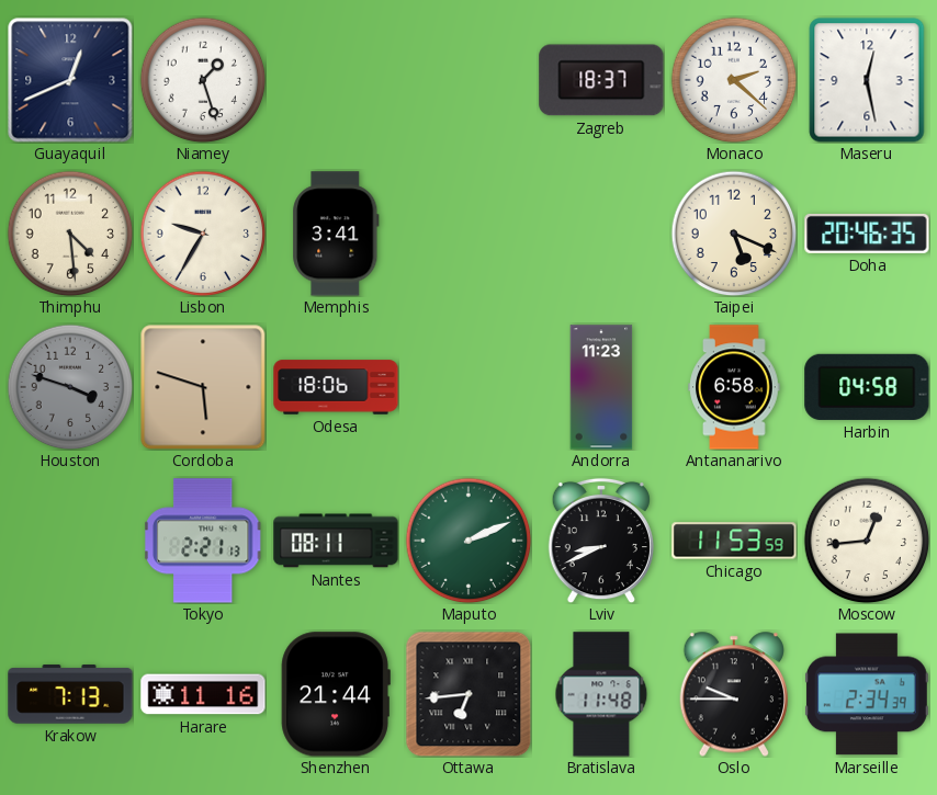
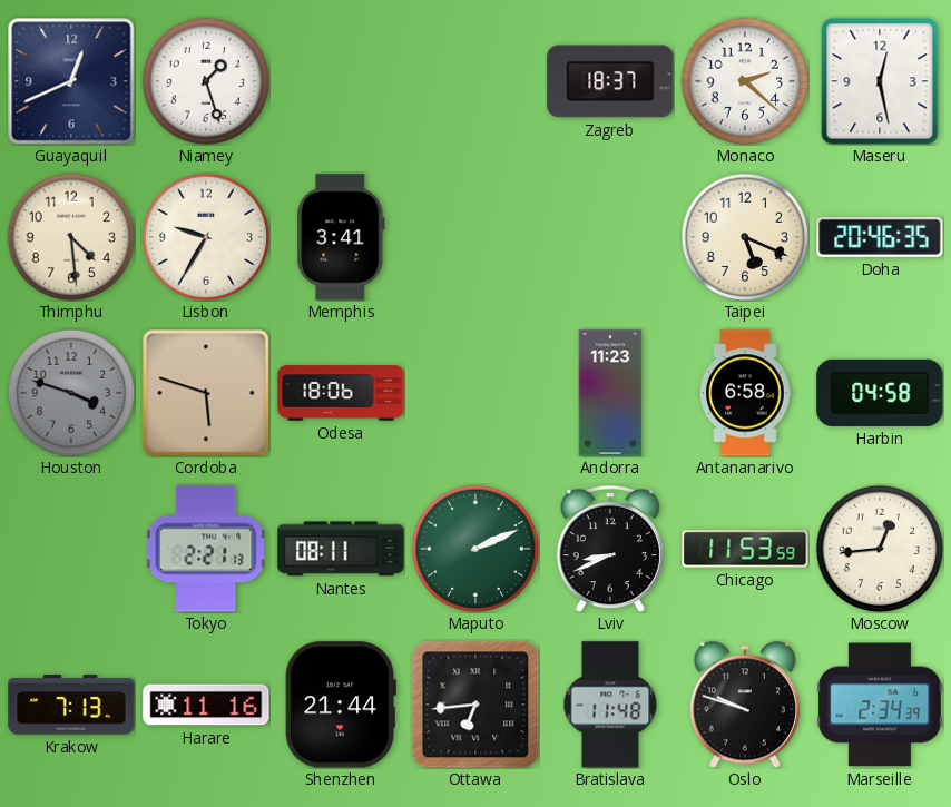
Oslo: 9:45 -> 9:48 (745, 705)
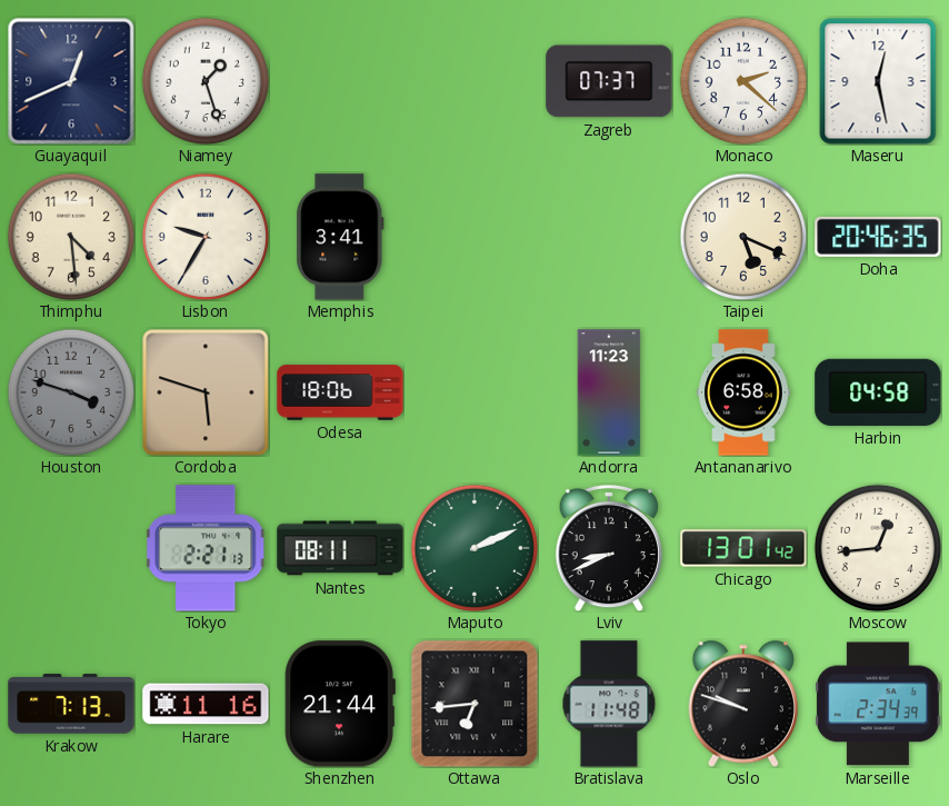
Zagreb: 18:37 -> 07:37 (609, 81)
Chicago: 11:53 -> 13:01 (743, 548)
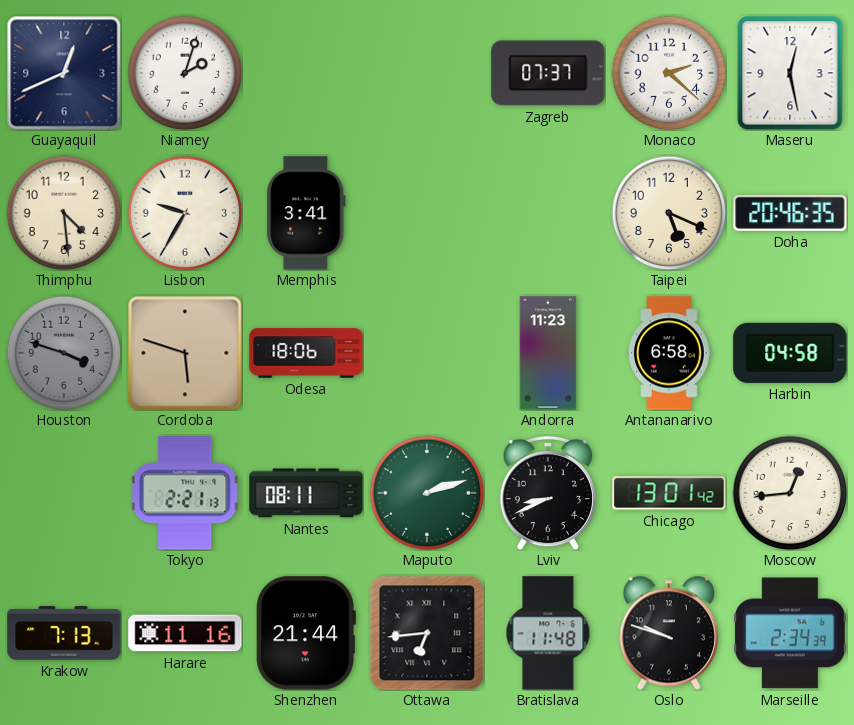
Niamey: 1:27 -> 2:03 (185, 73)
Maputo: 2:11 -> 2:12 (427, 493)
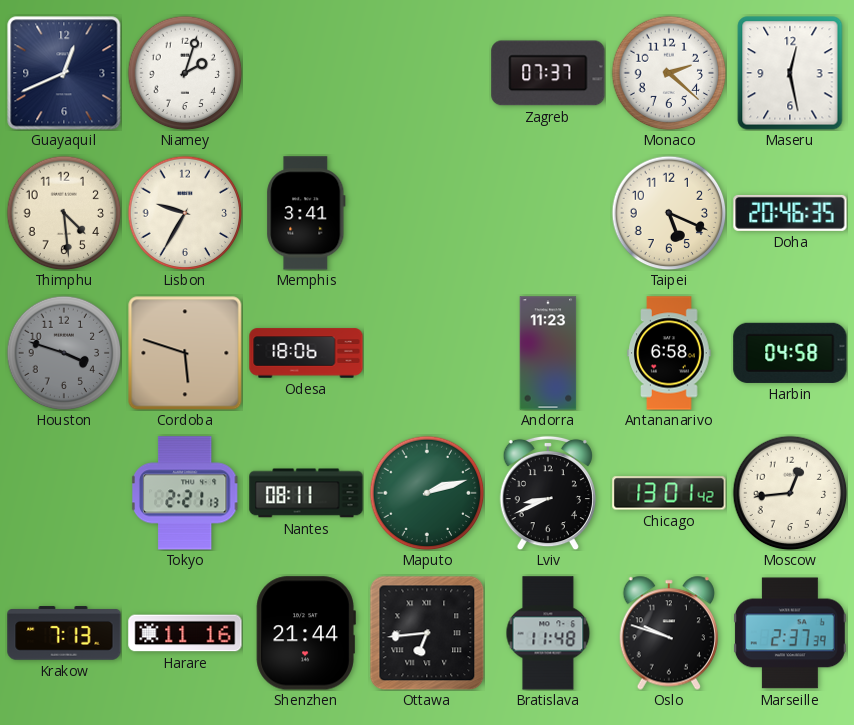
Marseille: 2:34 -> 2:37 (790, 633)
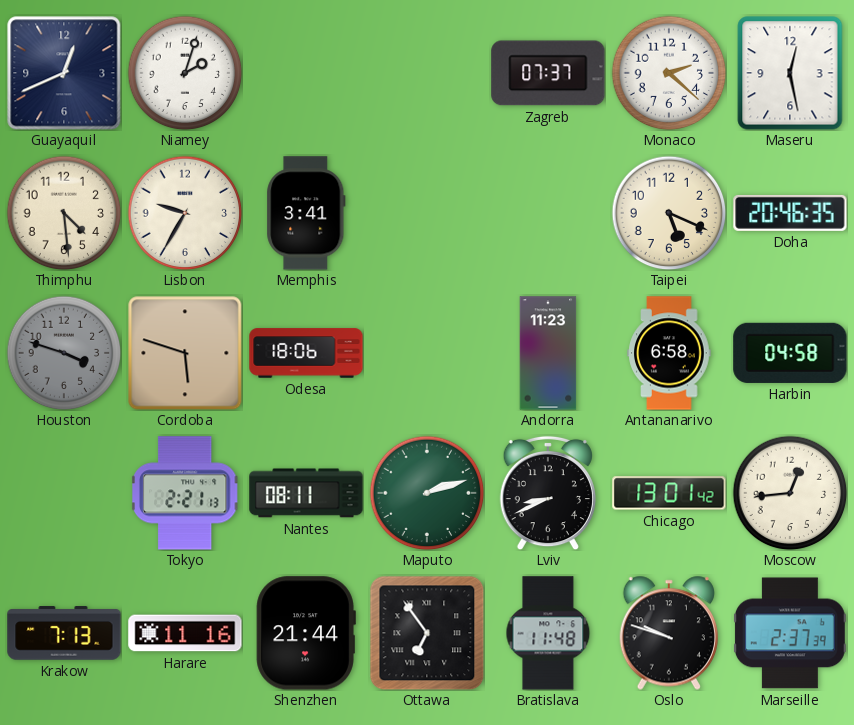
Ottawa: 6:44 -> 6:54 (427, 633)
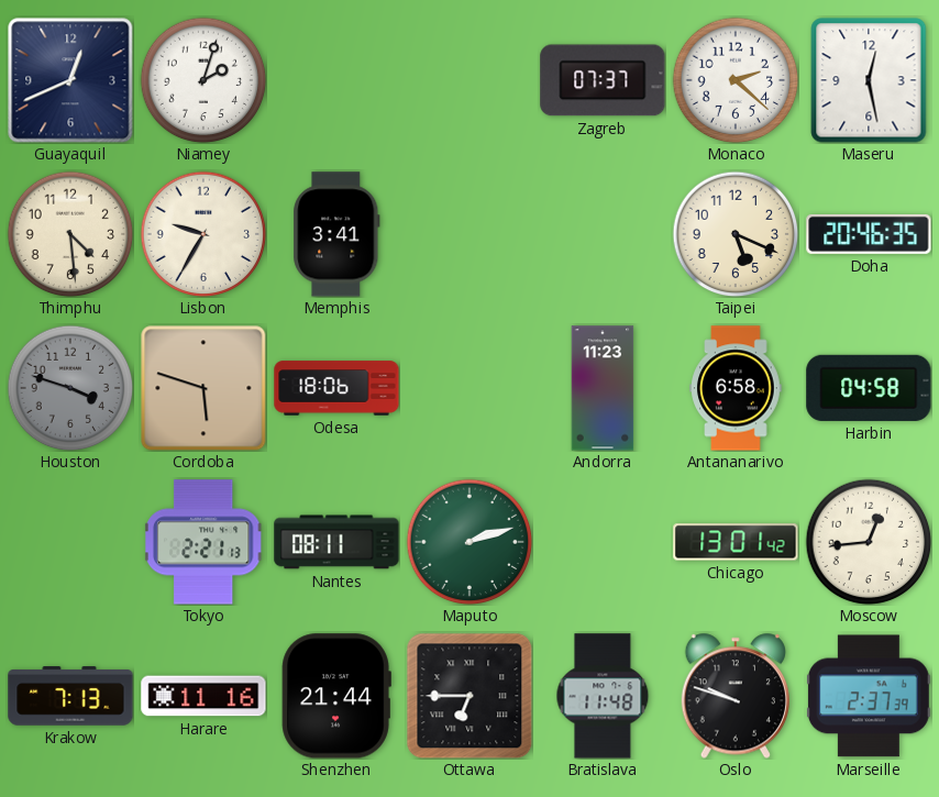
Lviv: 8:41 -> none (548, 493)
Ottawa: 6:54 -> 6:45 (469, 696)
